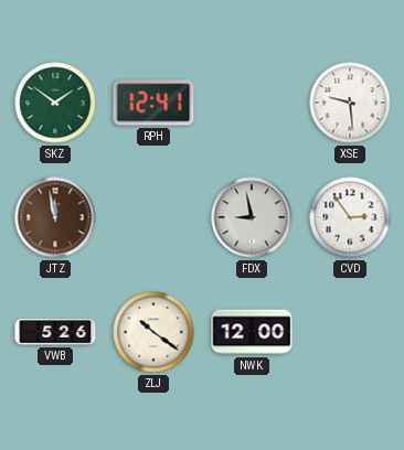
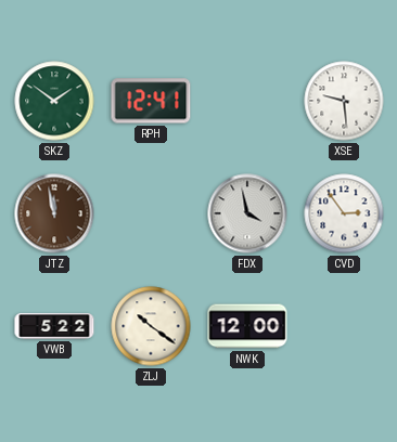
FDX: 8:58 -> 3:58 (247, 213)
VWB: 5:26 -> 5:22 (54, 326)
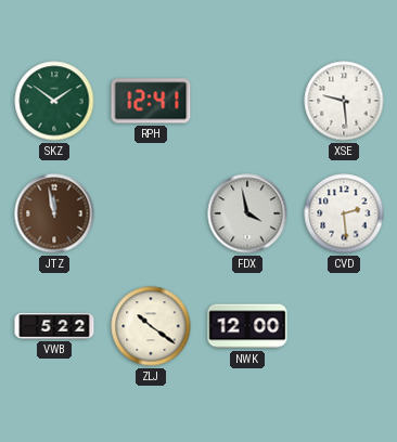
CVD: 2:54 -> 2:29 (344, 213)
